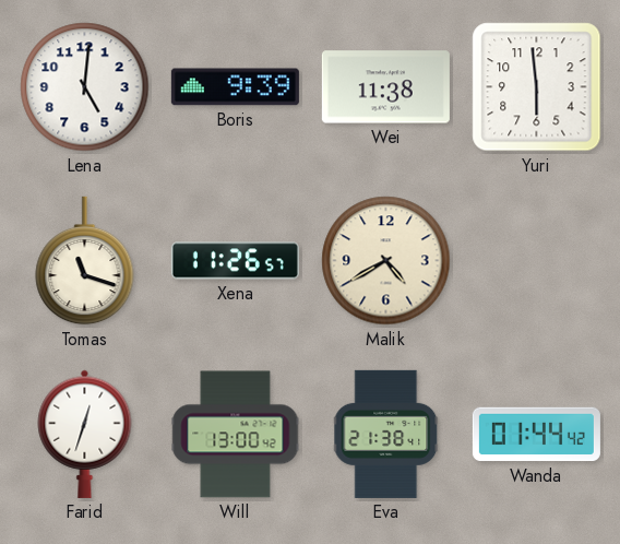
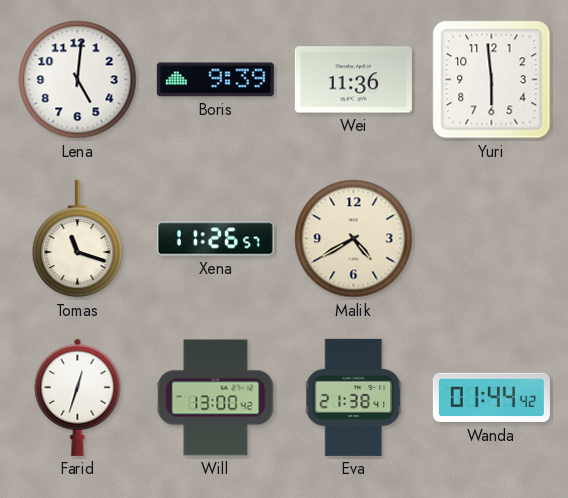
Wei: 11:38 -> 11:36 (353, 80)
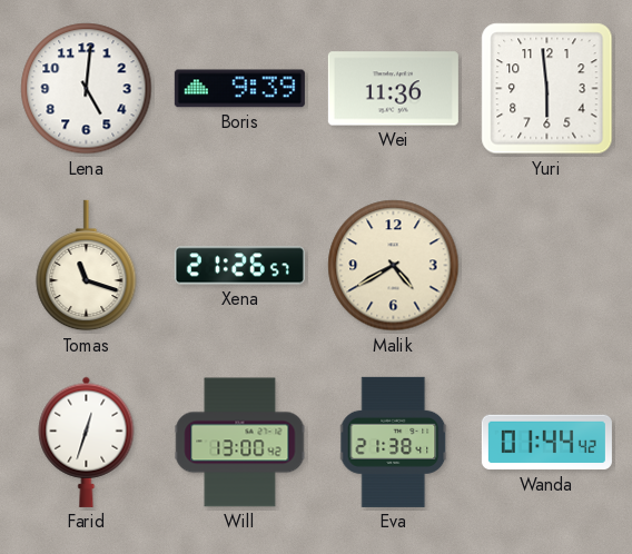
Xena: 11:26 -> 21:26 (239, 266)
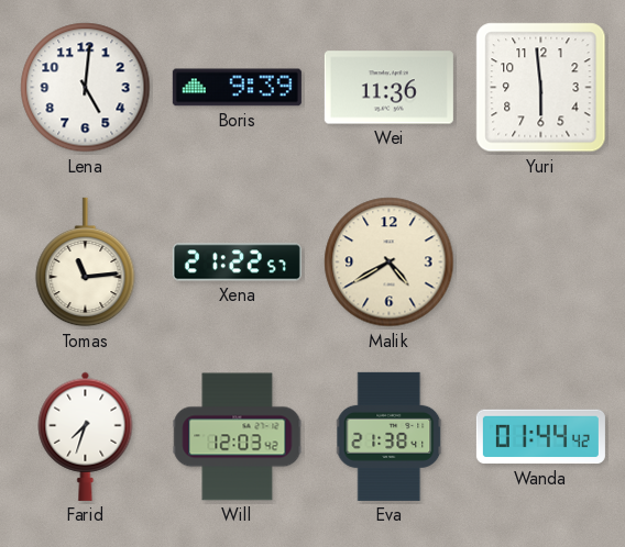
Tomas: 11:18 -> 11:14 (86, 263)
Xena: 21:26 -> 21:22 (237, 263)
Farid: 12:33 -> 7:33 (86, 436)
Will: 13:00 -> 12:03 (238, 437)
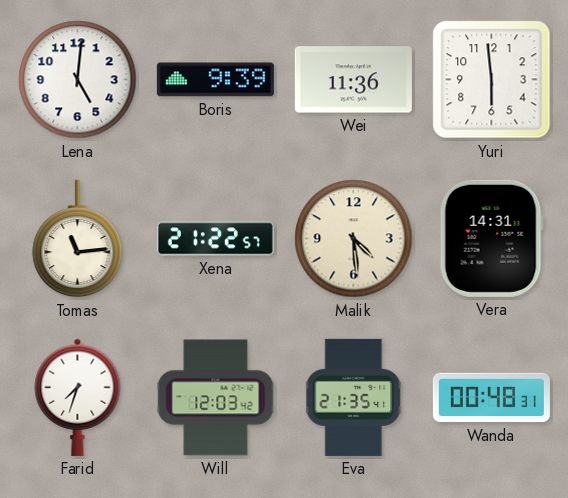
Malik: 4:40 -> 4:29 (354, 239)
Vera: none -> 14:31 (491, 238)
Eva: 21:38 -> 21:35 (354, 397)
Wanda: 01:44 -> 00:48 (491, 398)
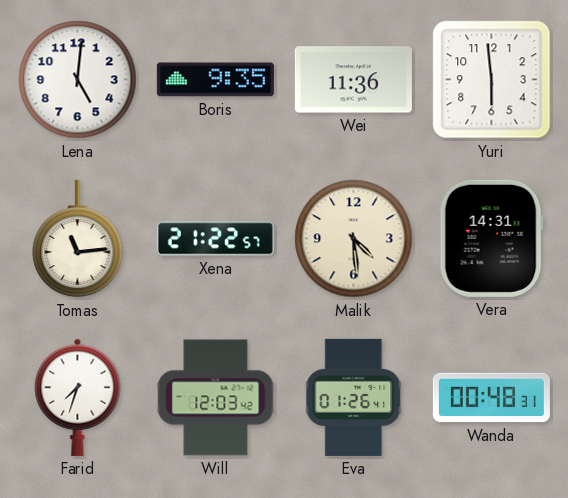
Boris: 9:39 -> 9:35 (215, 80)
Eva: 21:35 -> 01:26 (354, 397)
